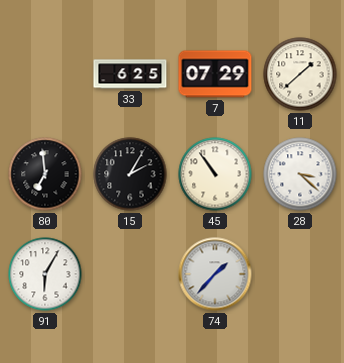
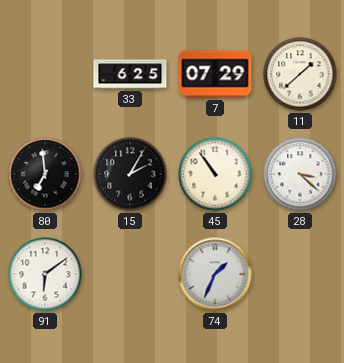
91: 6:05 -> 6:09 (45, 274)
74: 1:37 -> 1:34 (215, 274)
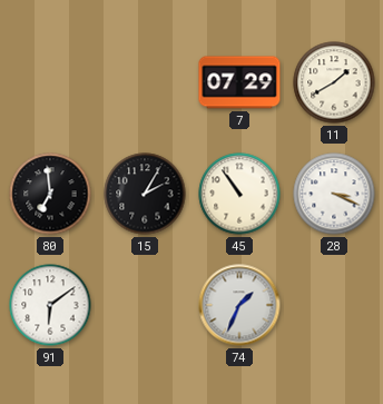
33: 6:25 -> none (130, 74)
11: 1:38 -> 1:40 (334, 82)
28: 3:22 -> 3:19 (334, 194)
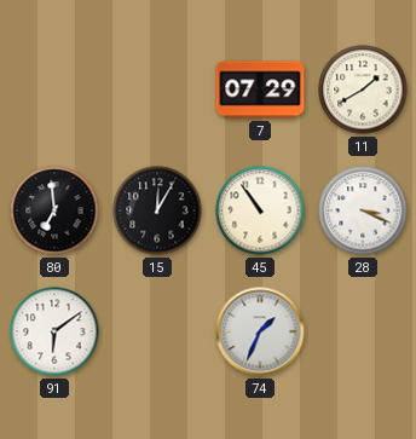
15: 2:05 -> 12:05 (157, 210)
